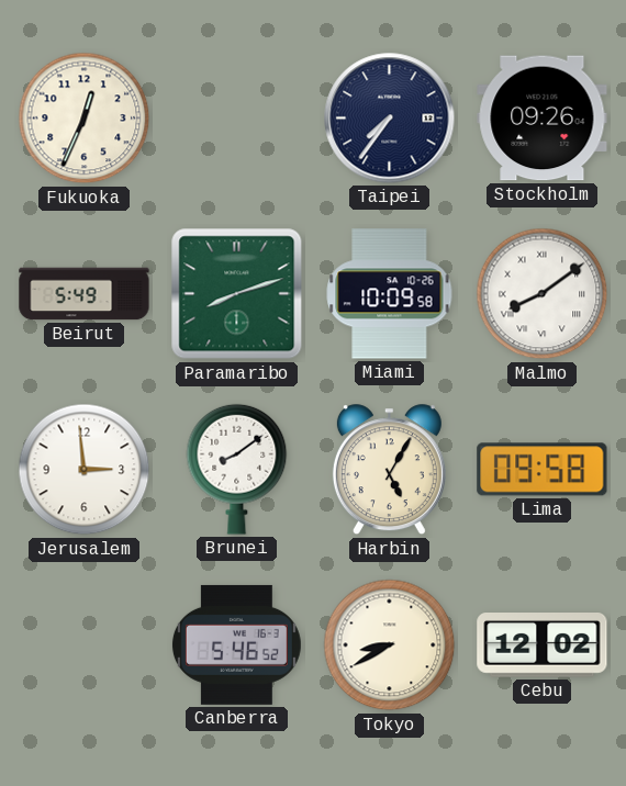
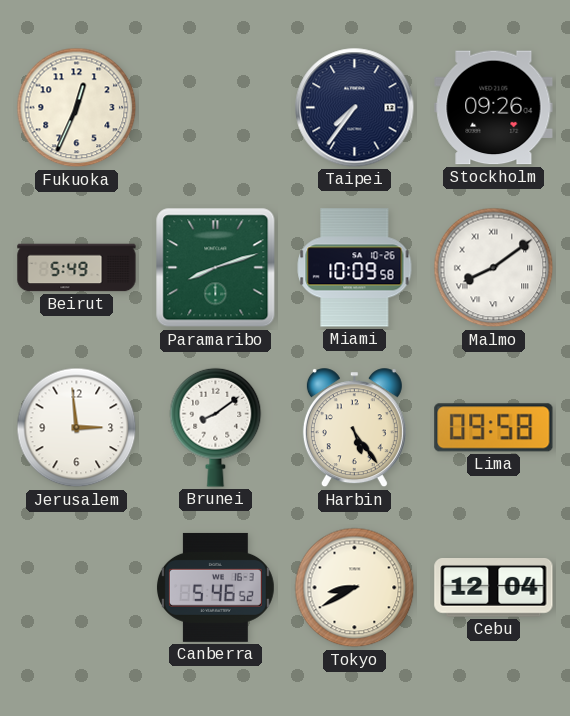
Harbin: 5:05 -> 5:24 (354, 428)
Cebu: 12:02 -> 12:04 (494, 588)
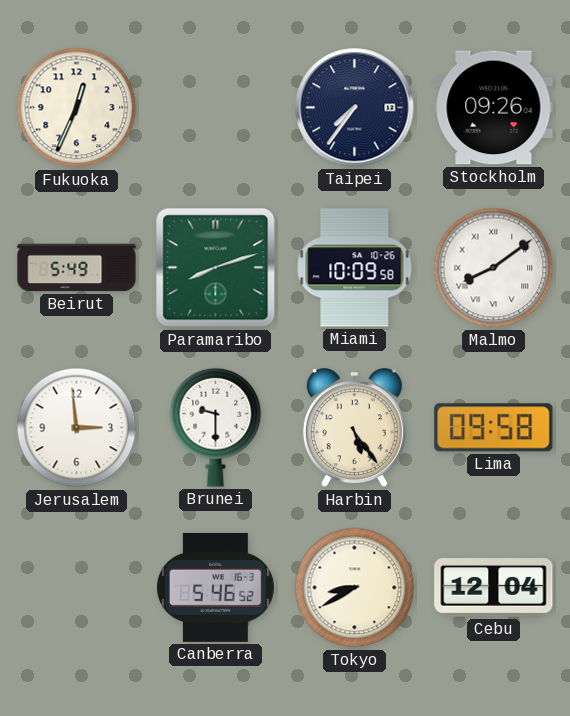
Brunei: 8:09 -> 9:30 (216, 427)
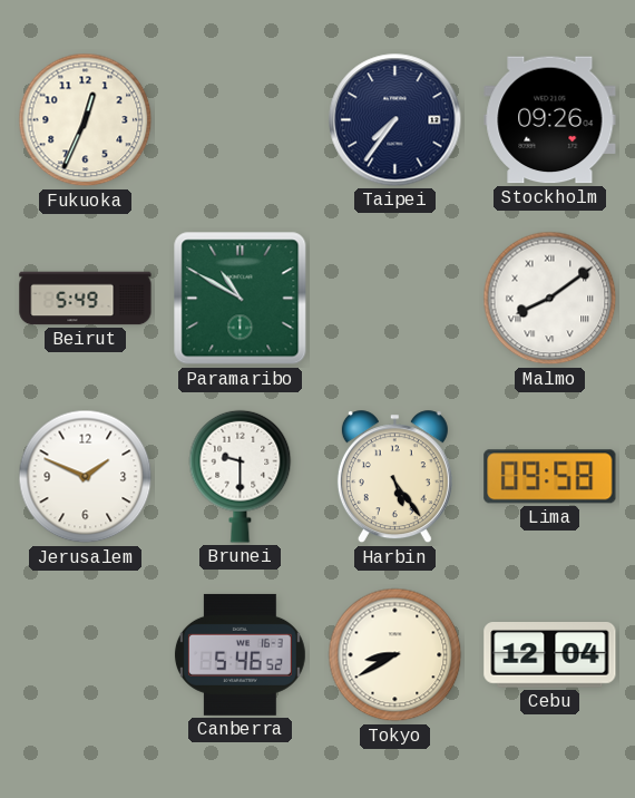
Paramaribo: 8:12 -> 10:50 (241, 299)
Miami: 10:09 -> none (355, 268)
Jerusalem: 2:59 -> 1:49 (86, 477)
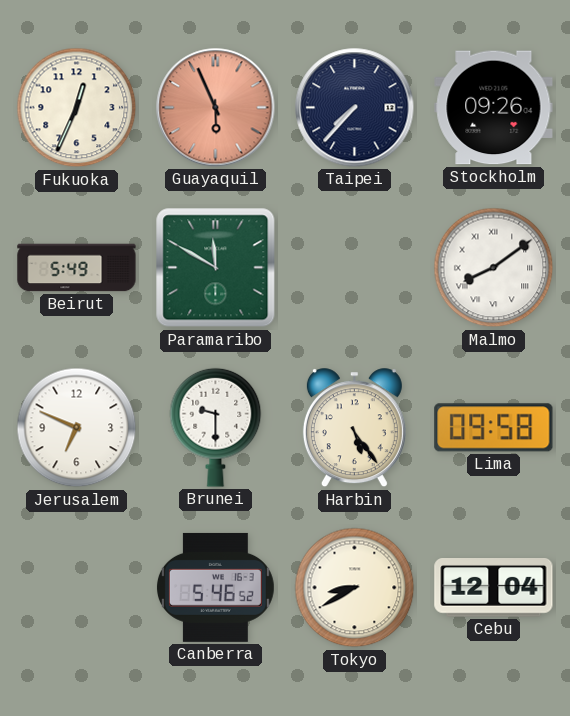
Guayaquil: none -> 5:56 (216, 108)
Taipei: 7:36 -> 7:37 (355, 108)
Paramaribo: 10:50 -> 11:50 (216, 268)
Jerusalem: 1:49 -> 6:49 (77, 428)
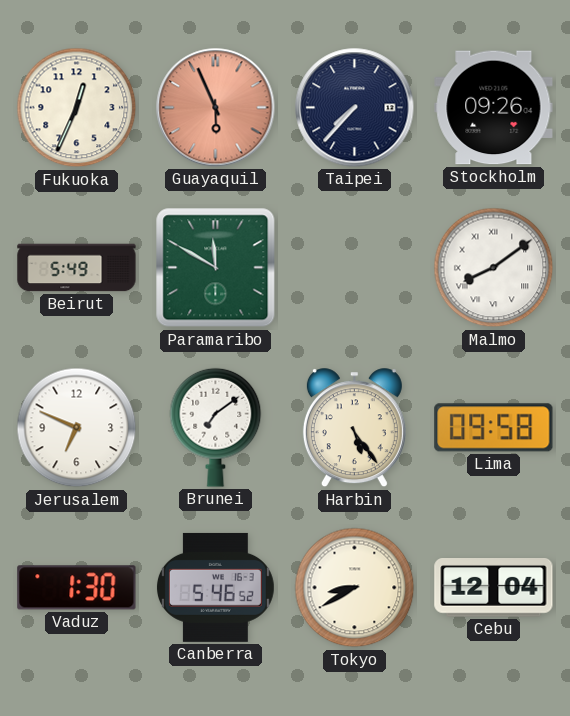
Brunei: 9:30 -> 7:09 (216, 427)
Vaduz: none -> 1:30 (77, 588)
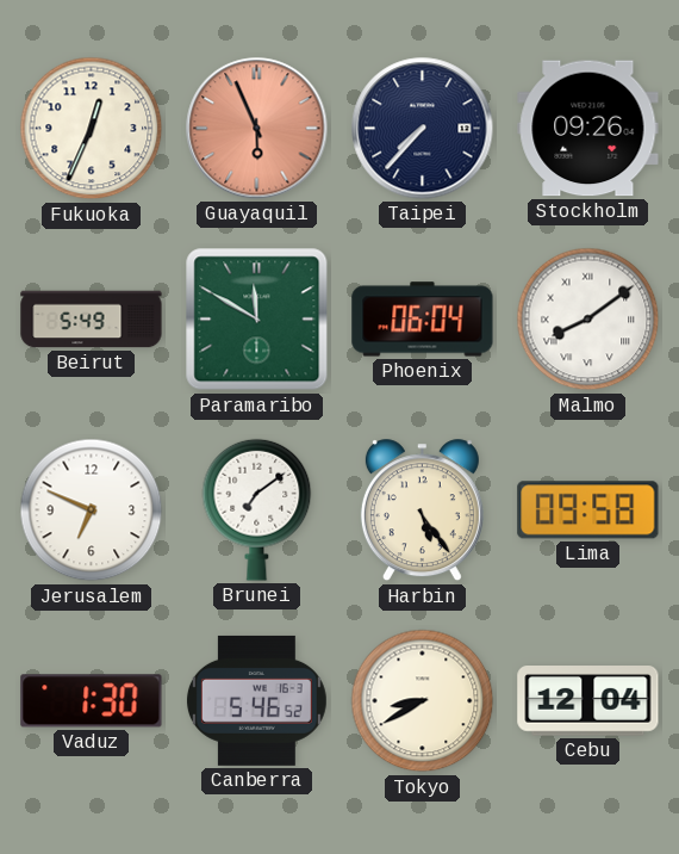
Phoenix: none -> 06:04 (423, 320)
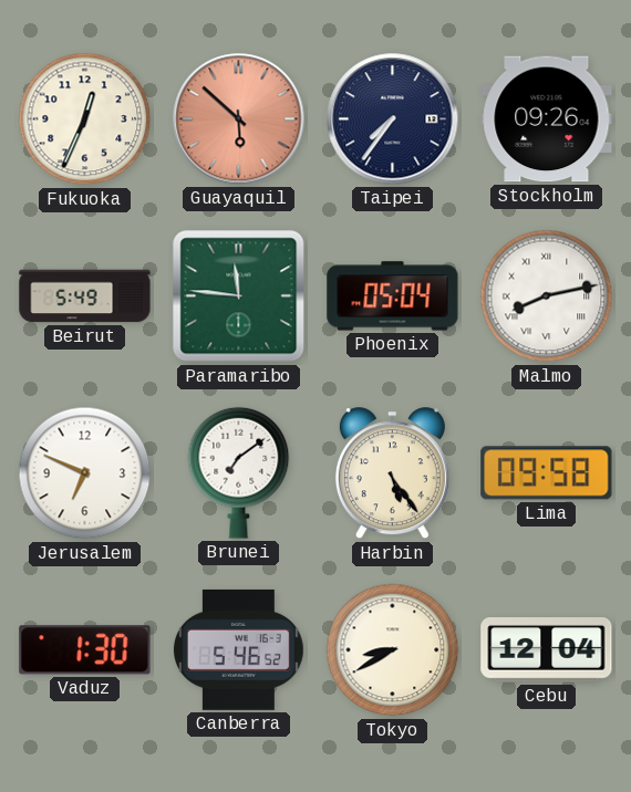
Guayaquil: 5:56 -> 5:52 (239, 119)
Taipei: 7:37 -> 7:36 (393, 119)
Paramaribo: 11:50 -> 11:46 (239, 296)
Phoenix: 06:04 -> 05:04 (393, 296)
Malmo: 8:09 -> 8:13 (547, 296)
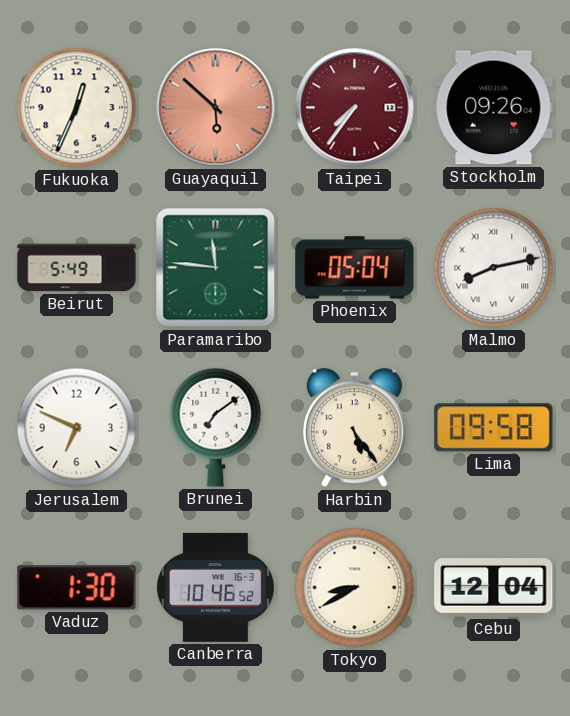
Taipei dial: navy -> burgundy (355, 108)
Canberra: 5:46 -> 10:46 (215, 587)
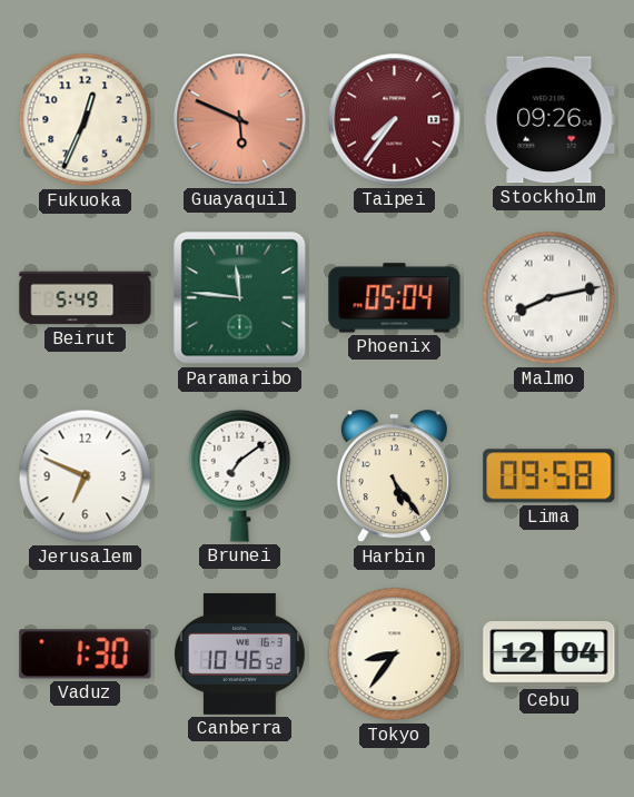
Guayaquil: 5:52 -> 5:49 (240, 120)
Tokyo: 8:40 -> 8:36 (395, 655)
